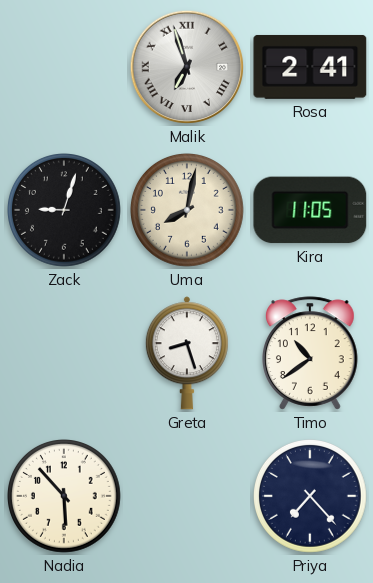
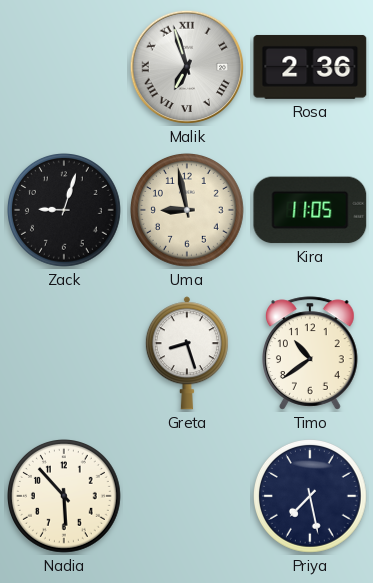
Rosa: 2:41 -> 2:36 (310, 67)
Uma: 8:02 -> 8:58 (188, 211)
Priya: 7:23 -> 7:28 (311, 497)
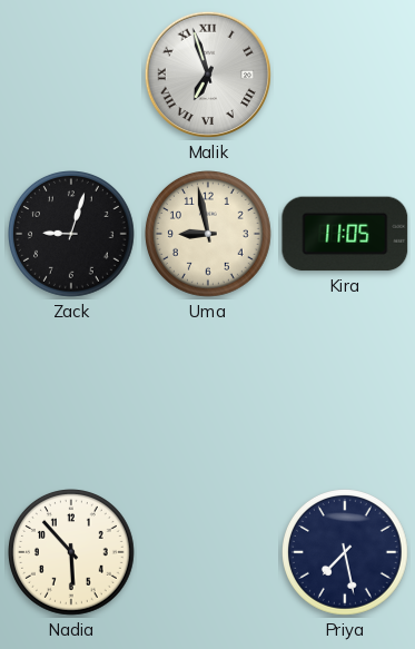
Rosa: 2:36 -> none (310, 67)
Greta: 8:27 -> none (187, 353)
Timo: 10:39 -> none (311, 353)
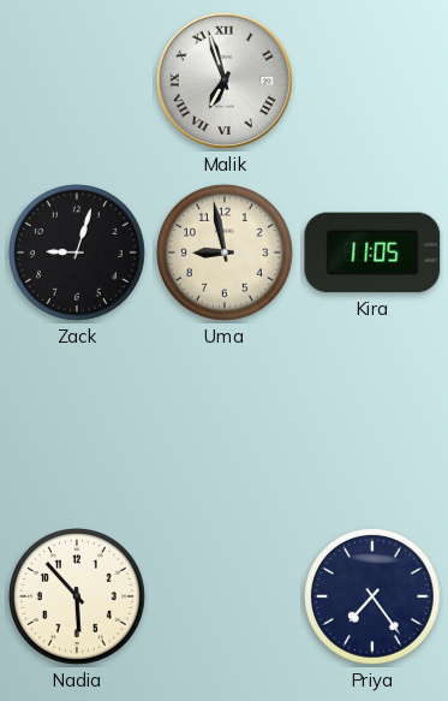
Priya: 7:28 -> 7:24 (374, 598)
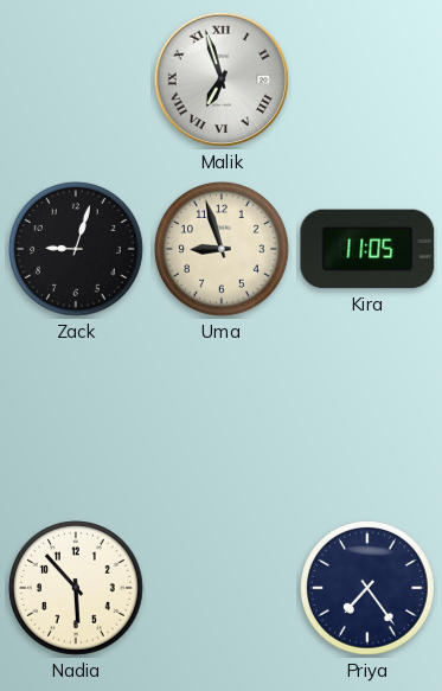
Uma: 8:58 -> 8:57 (223, 250)
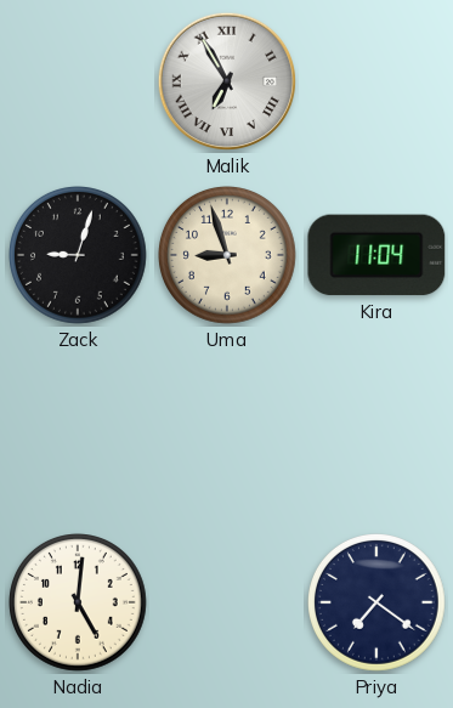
Malik: 6:57 -> 6:55 (227, 81)
Kira: 11:05 -> 11:04 (376, 255)
Nadia: 5:53 -> 5:01 (79, 604)
Priya: 7:24 -> 7:21 (378, 604)
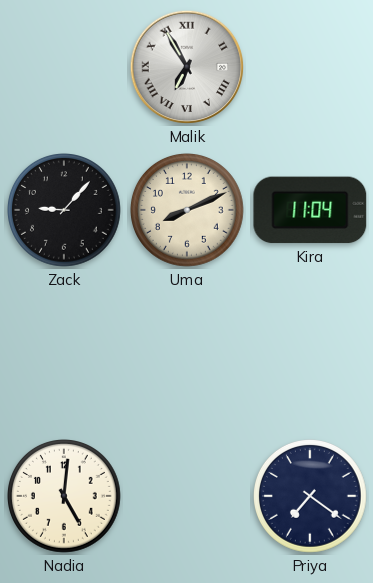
Zack: 9:03 -> 9:07 (65, 211)
Uma: 8:57 -> 8:11 (188, 211)
